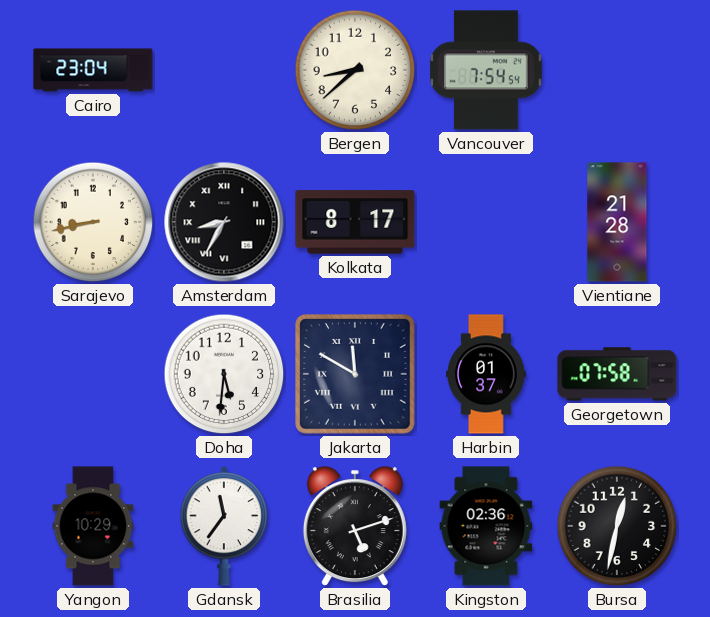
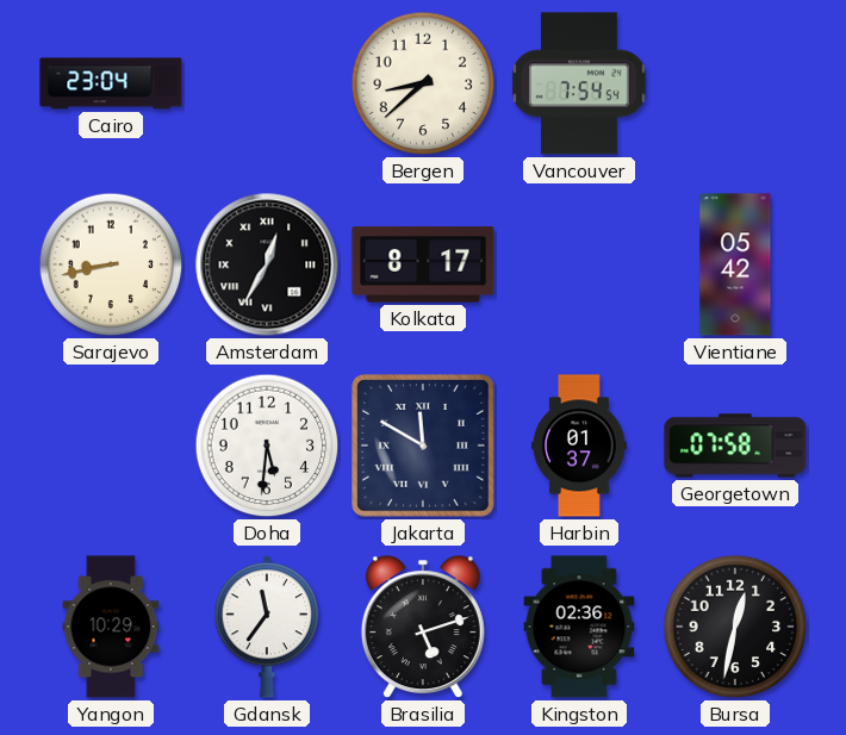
Amsterdam: 8:35 -> 12:35 (267, 264)
Vientiane: 21:28 -> 05:42 (735, 264)
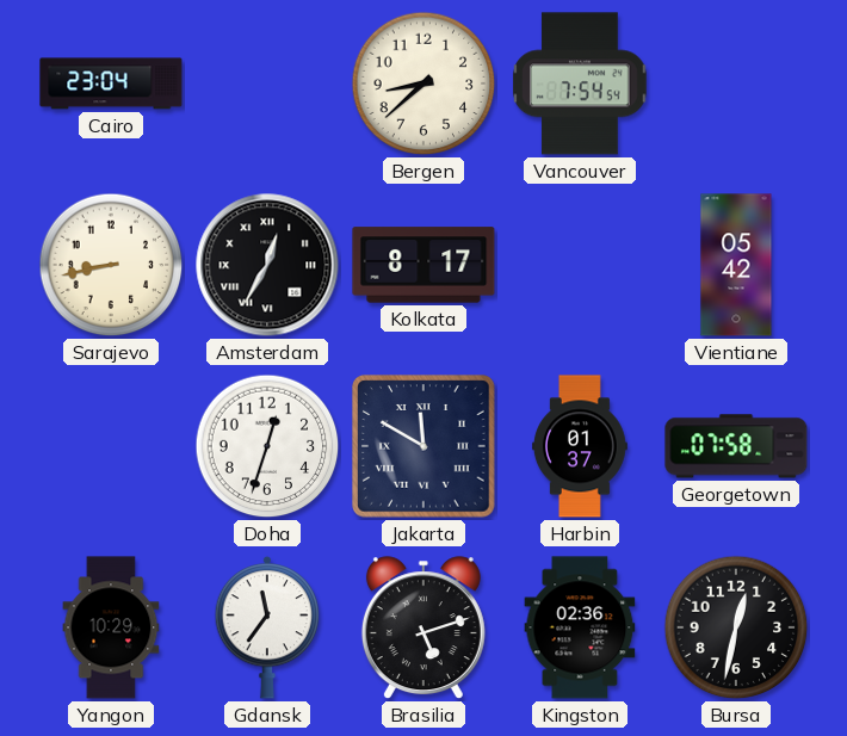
Doha: 5:31 -> 12:33 (267, 446)
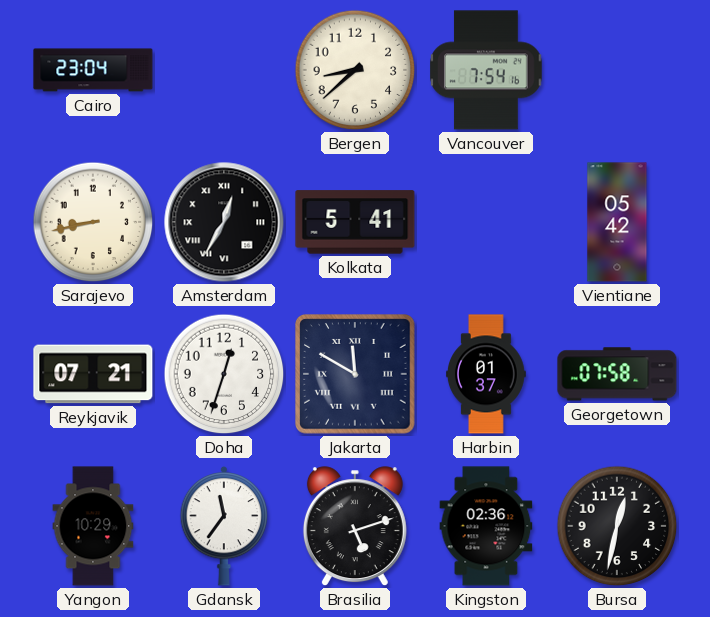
Vancouver: 7:54:54 -> 7:54:16 (486, 70)
Kolkata: 8:17 -> 5:41 (355, 222)
Reykjavik: none -> 07:21 (93, 374)
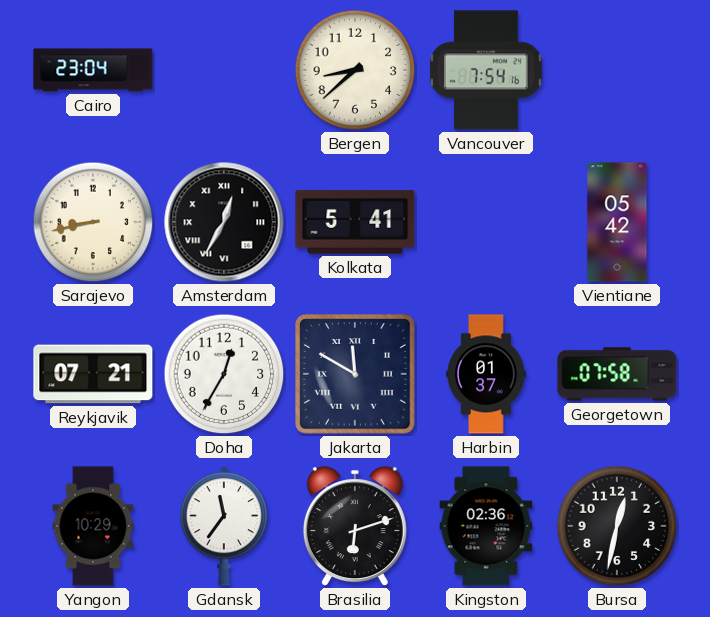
Doha: 12:33 -> 12:35 (224, 374)
Brasilia: 5:12 -> 6:12 (355, 527)
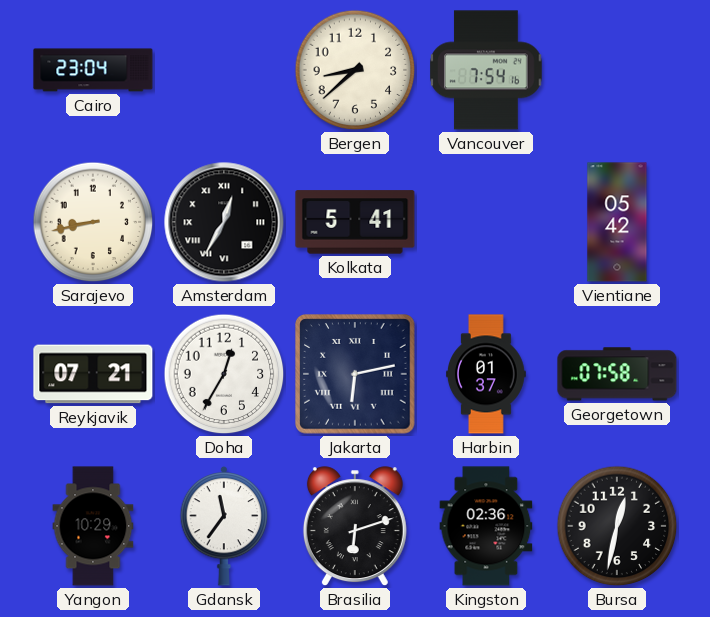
Jakarta: 11:50 -> 6:13 (355, 374)
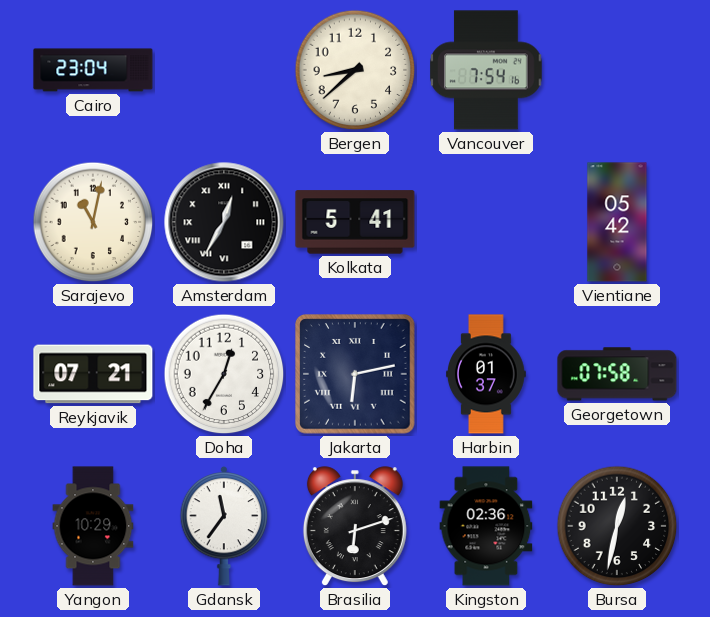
Sarajevo: 8:43 -> 11:02 (93, 222)
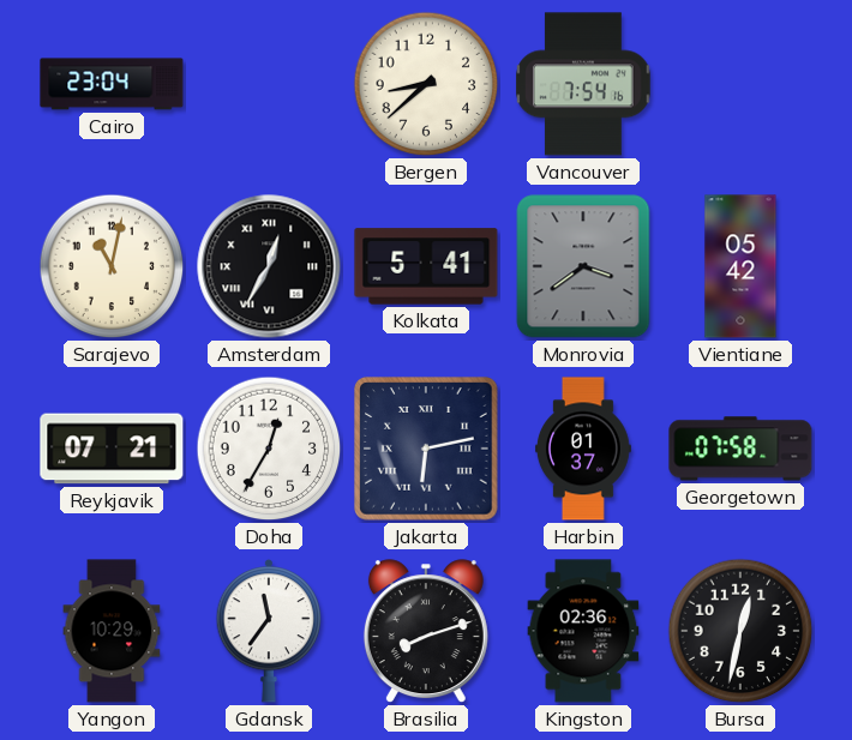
Monrovia: none -> 3:39 (583, 266)
Brasilia: 6:12 -> 8:12 (426, 632)
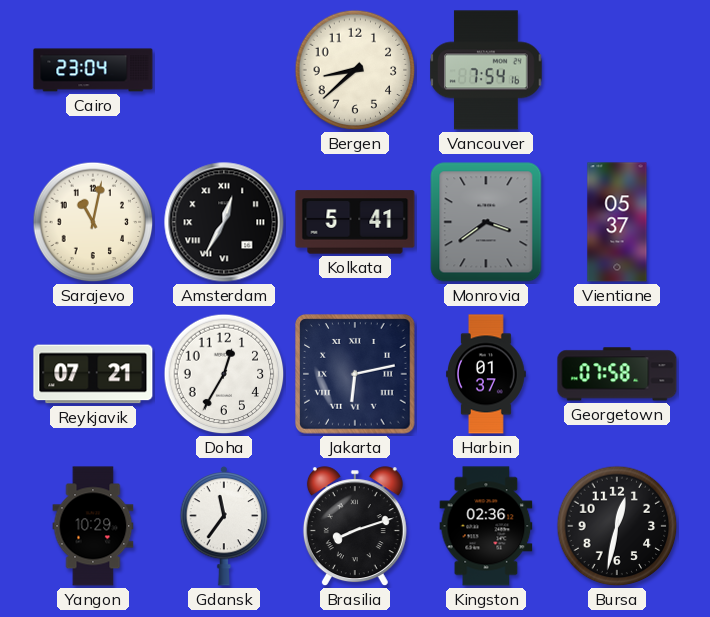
Vientiane: 05:42 -> 05:37 (617, 222)
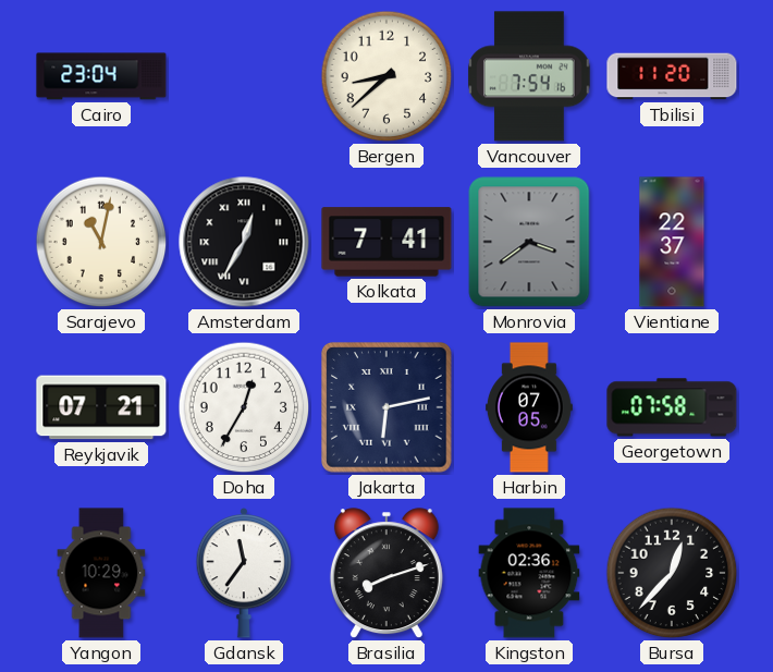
Tbilisi: none -> 11:20 (672, 76)
Kolkata: 5:41 -> 7:41 (387, 242)
Vientiane: 05:37 -> 22:37 (672, 242)
Harbin: 01:37 -> 07:05 (529, 407)
Bursa: 12:32 -> 12:37 (672, 573)
